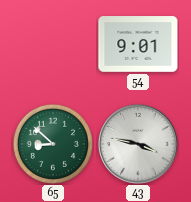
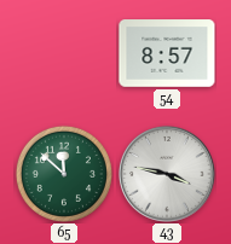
54: 9:01 -> 8:57 (167, 53)
65: 8:52 -> 11:52 (64, 174)
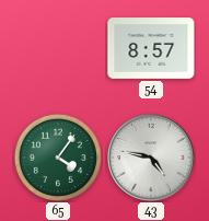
65: 11:52 -> 4:06 (58, 158)
43: 3:47 -> 4:47 (152, 159)
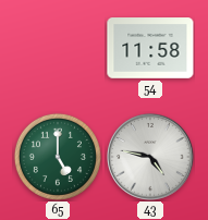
54: 8:57 -> 11:58 (150, 48)
65: 4:06 -> 5:00 (58, 157)
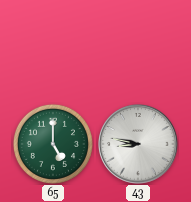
54: 11:58 -> none (150, 48)
43: 4:47 -> 8:47 (139, 145)
